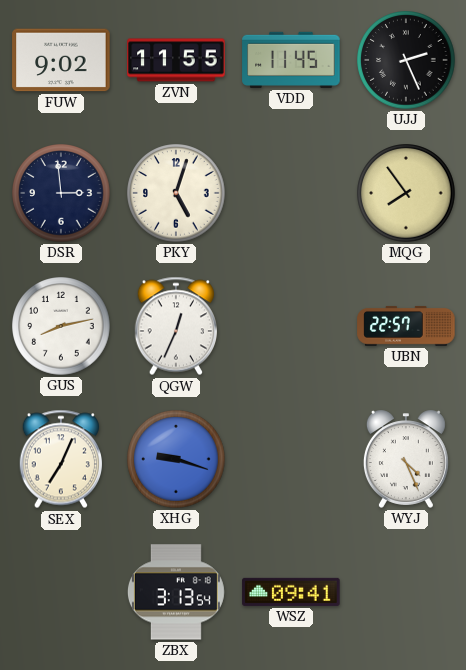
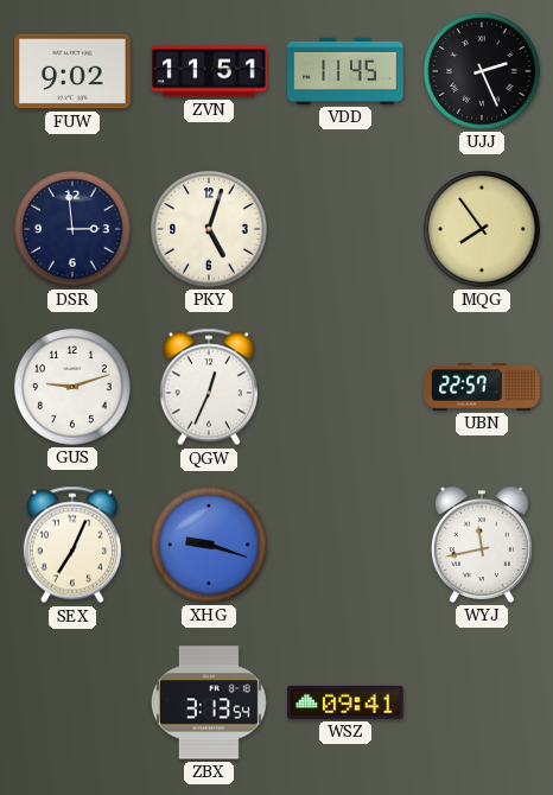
ZVN: 11:55 -> 11:51 (209, 71)
GUS: 8:13 -> 9:12 (72, 387)
WYJ: 4:26 -> 11:43 (482, 545)
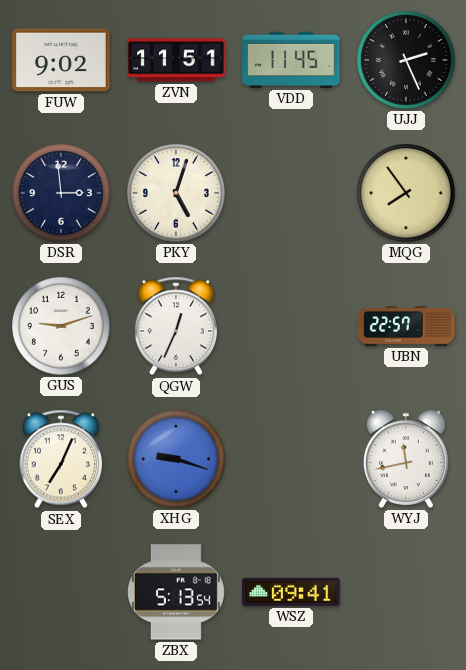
ZBX: 3:13 -> 5:13 (176, 592)
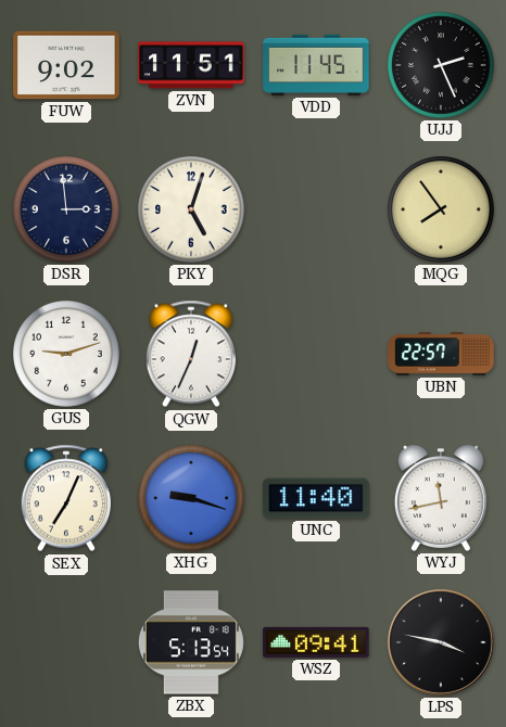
UNC: none -> 11:40 (316, 498)
LPS: none -> 3:47 (441, 642)
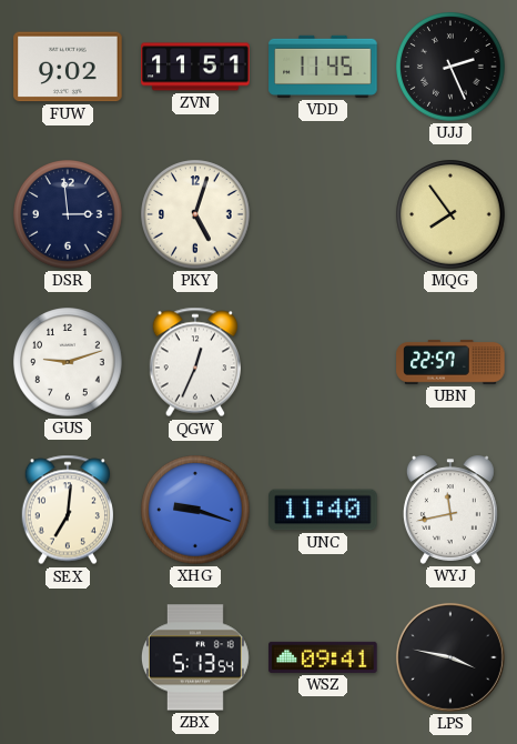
SEX: 7:04 -> 7:01 (67, 510)
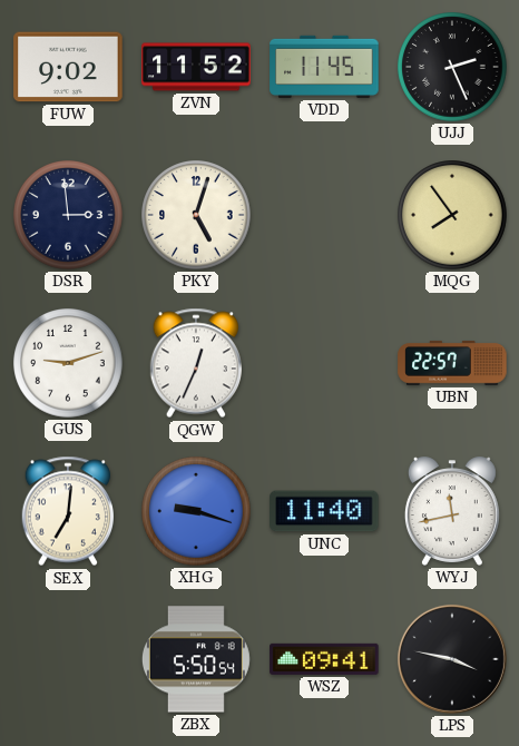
ZVN: 11:51 -> 11:52 (196, 67)
ZBX: 5:13 -> 5:50 (196, 659)
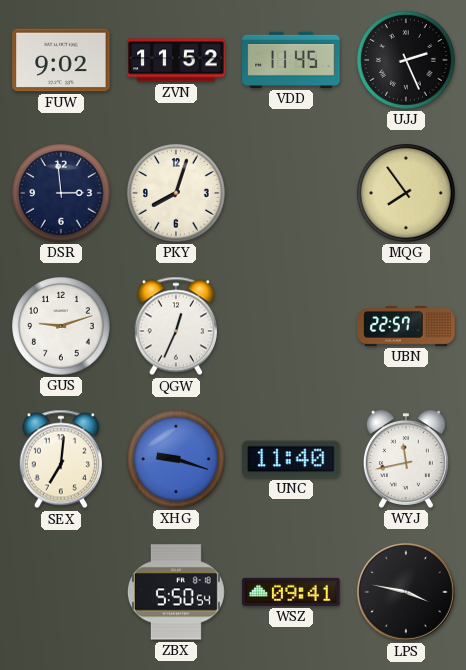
PKY: 5:03 -> 8:03 (176, 193)
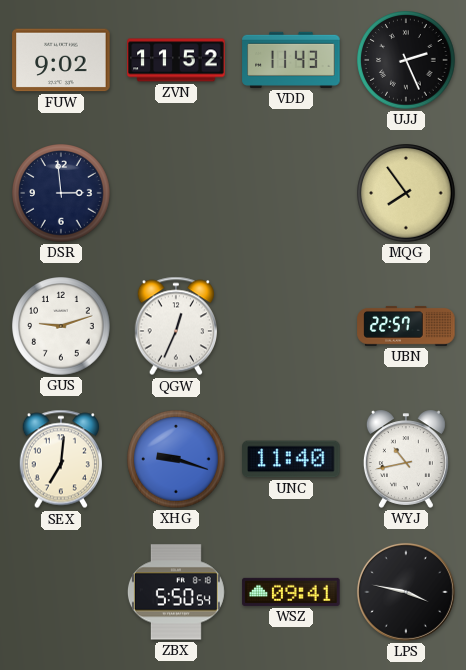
VDD: 11:45 -> 11:43 (291, 60)
PKY: 8:03 -> none (176, 193)
WYJ: 11:43 -> 10:43 (406, 459)
